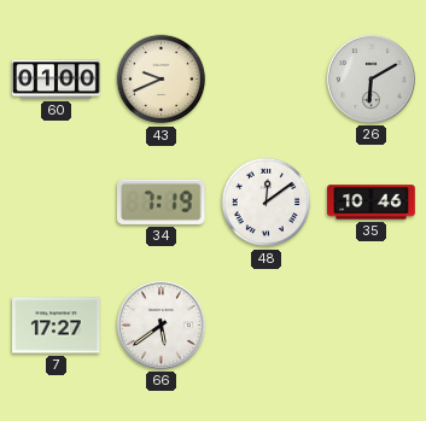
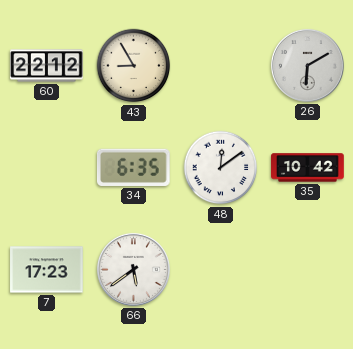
60: 01:00 -> 22:12 (47, 66)
43: 9:41 -> 8:55 (134, 66)
34: 7:19 -> 6:35 (133, 167)
35: 10:46 -> 10:42 (308, 168)
7: 17:27 -> 17:23 (47, 270)
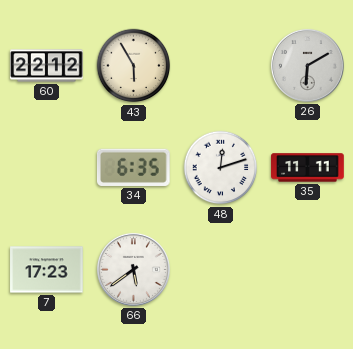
43: 8:55 -> 5:55 (134, 66)
48: 12:09 -> 12:12 (221, 168)
35: 10:42 -> 11:11 (308, 168)
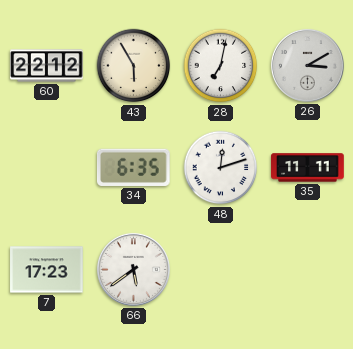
28: none -> 7:02 (221, 66)
26: 6:10 -> 3:10 (307, 65)
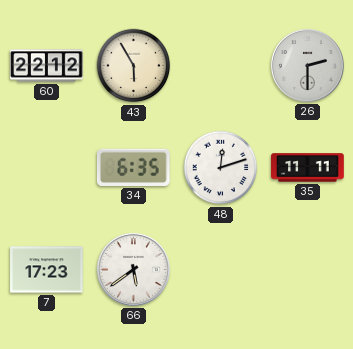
28: 7:02 -> none (221, 66)
26: 3:10 -> 2:30 (307, 65)
